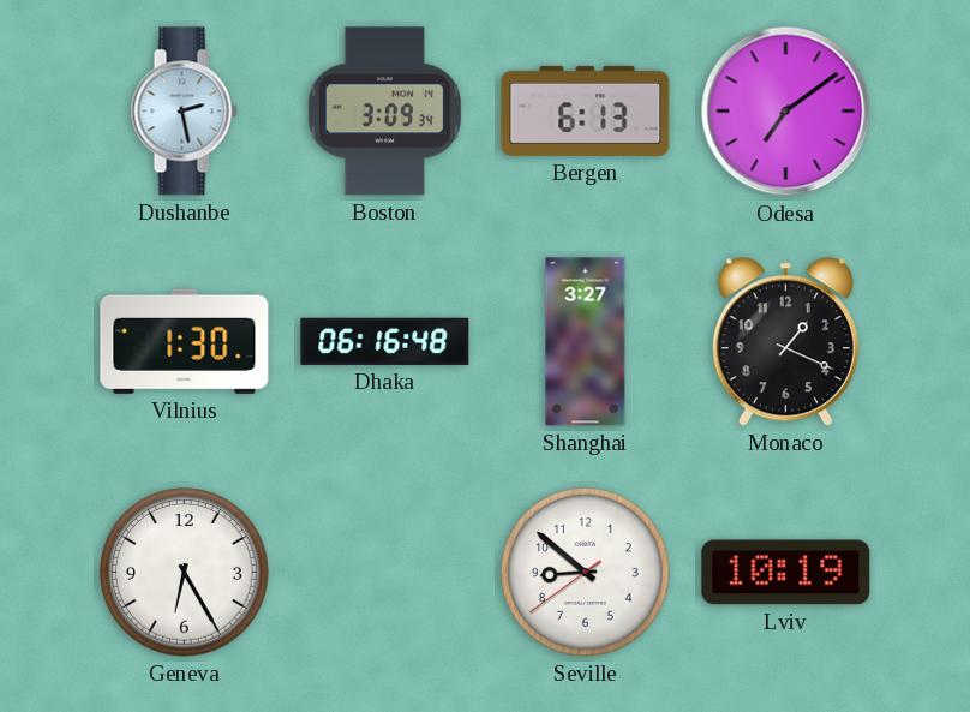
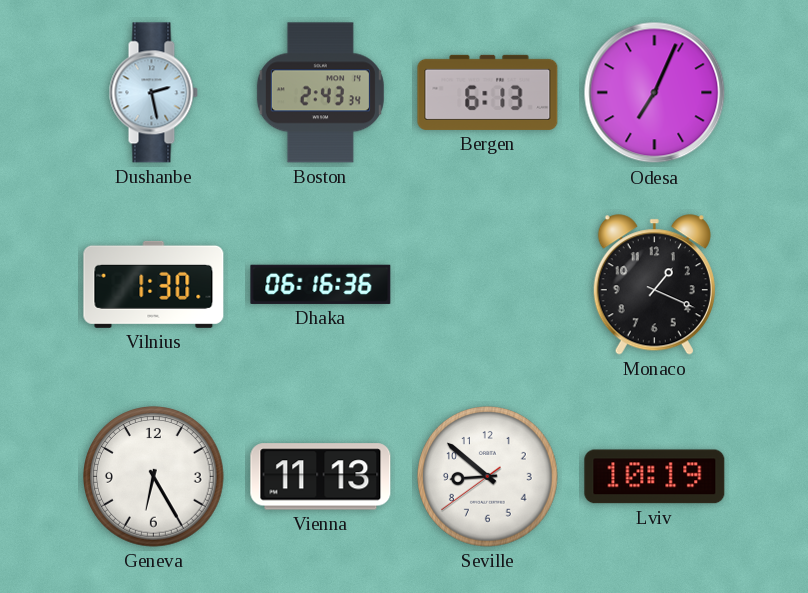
Boston: 3:09 -> 2:43 (320, 93)
Odesa: 7:09 -> 7:04 (655, 93)
Dhaka: 06:16:48 -> 06:16:36 (321, 284)
Shanghai: 3:27 -> none (586, 342)
Vienna: none -> 11:13 (321, 477)
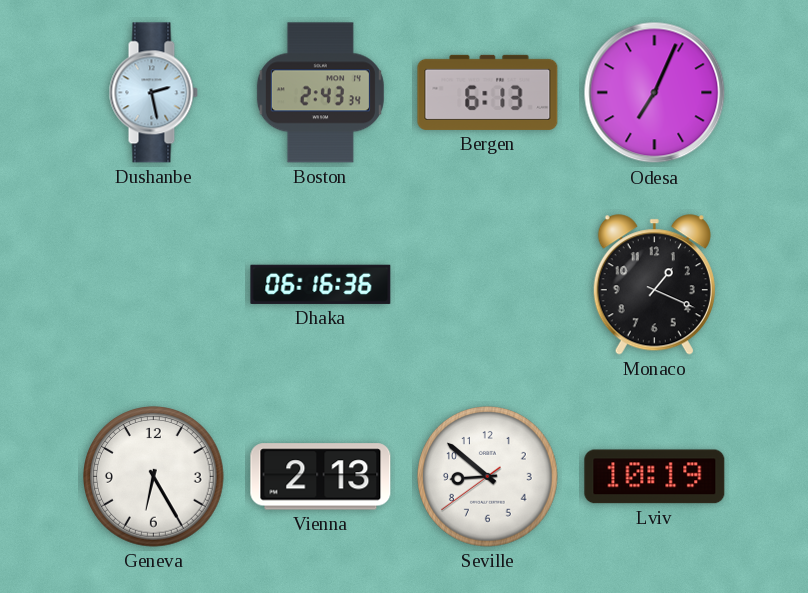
Vilnius: 1:30 -> none (154, 284)
Vienna: 11:13 -> 2:13 (321, 477)
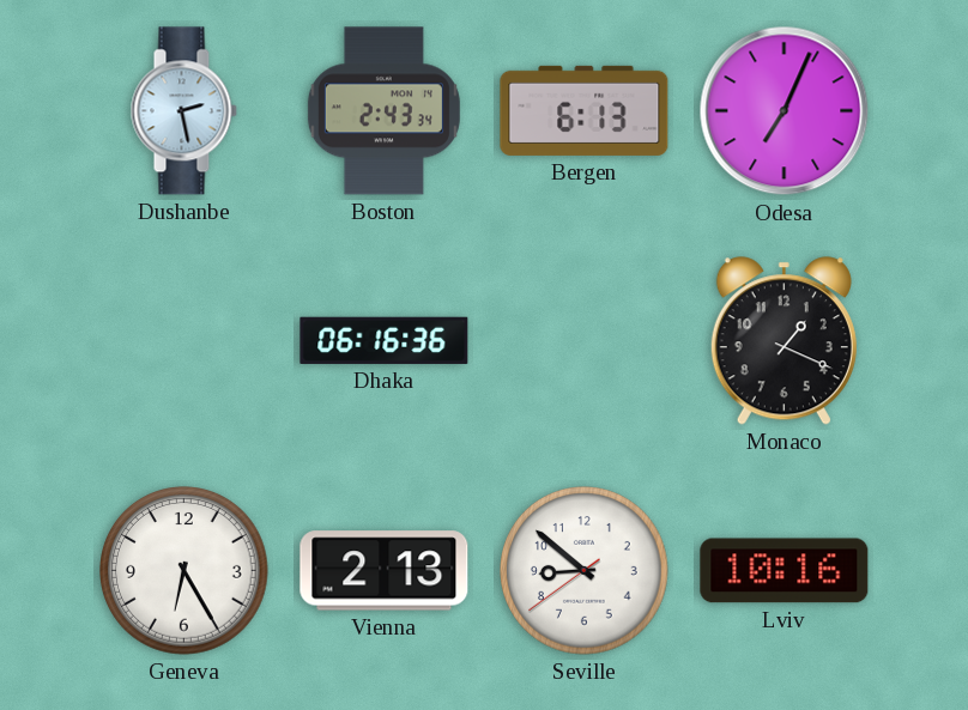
Lviv: 10:19 -> 10:16 (785, 571)
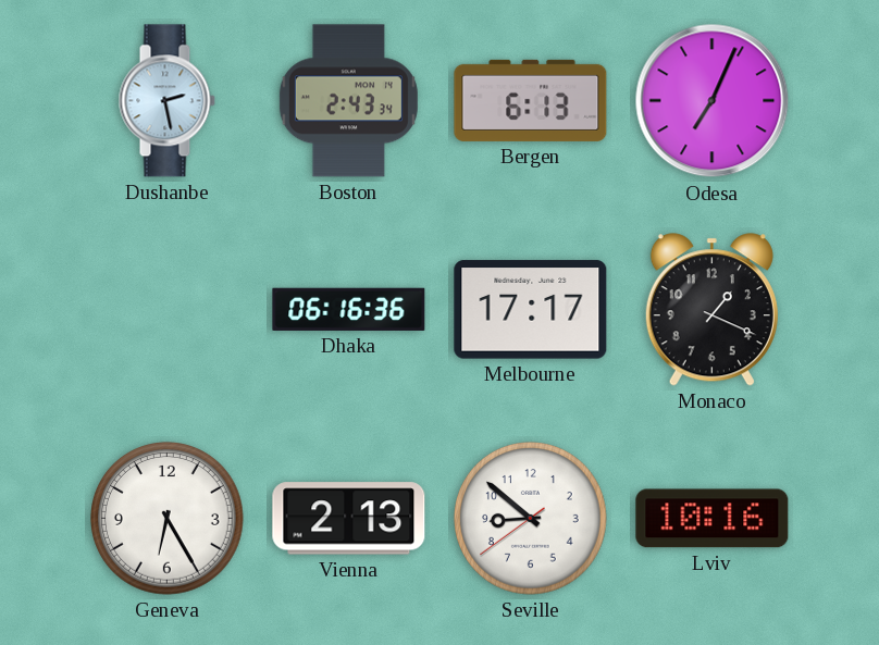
Melbourne: none -> 17:17 (531, 310)
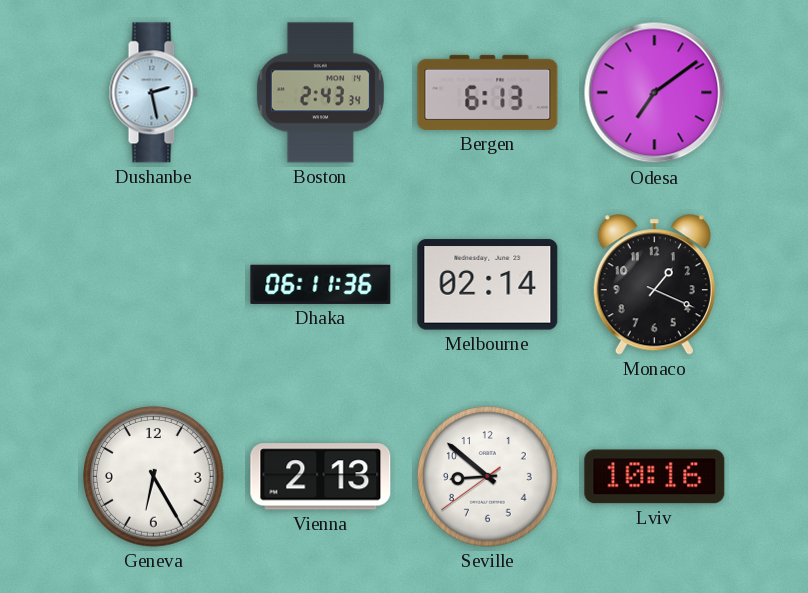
Odesa: 7:04 -> 7:09 (655, 93)
Dhaka: 06:16 -> 06:11 (321, 284)
Melbourne: 17:17 -> 02:14 (488, 285)
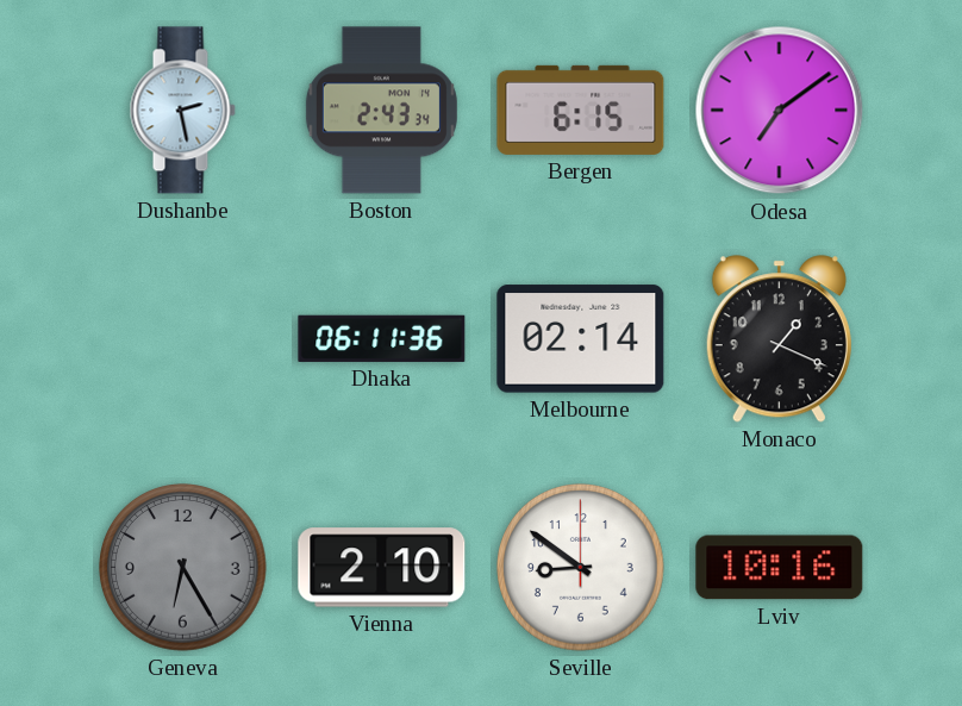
Bergen: 6:13 -> 6:15 (581, 110)
Geneva dial: white -> grey (183, 568)
Vienna: 2:13 -> 2:10 (382, 568)
Seville: 8:51:39 -> 8:51:00 (581, 568)
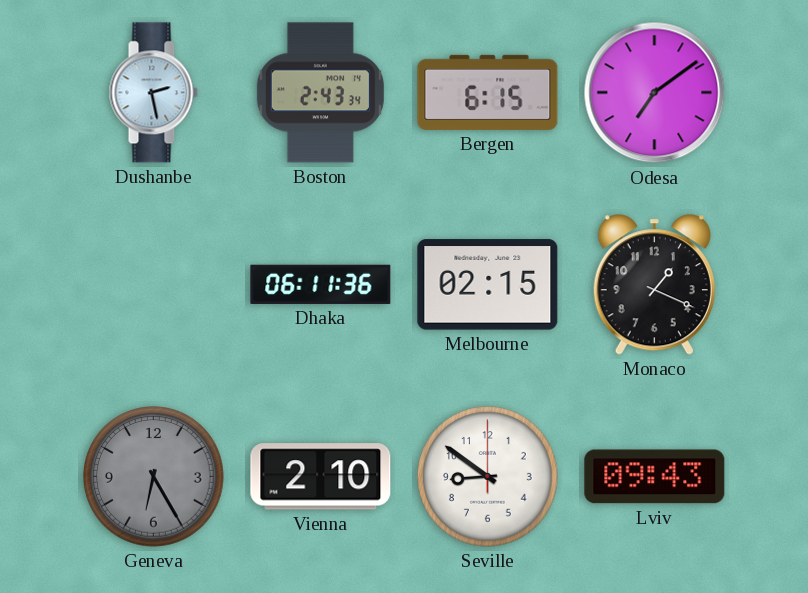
Melbourne: 02:14 -> 02:15 (488, 285)
Lviv: 10:16 -> 09:43 (655, 477)
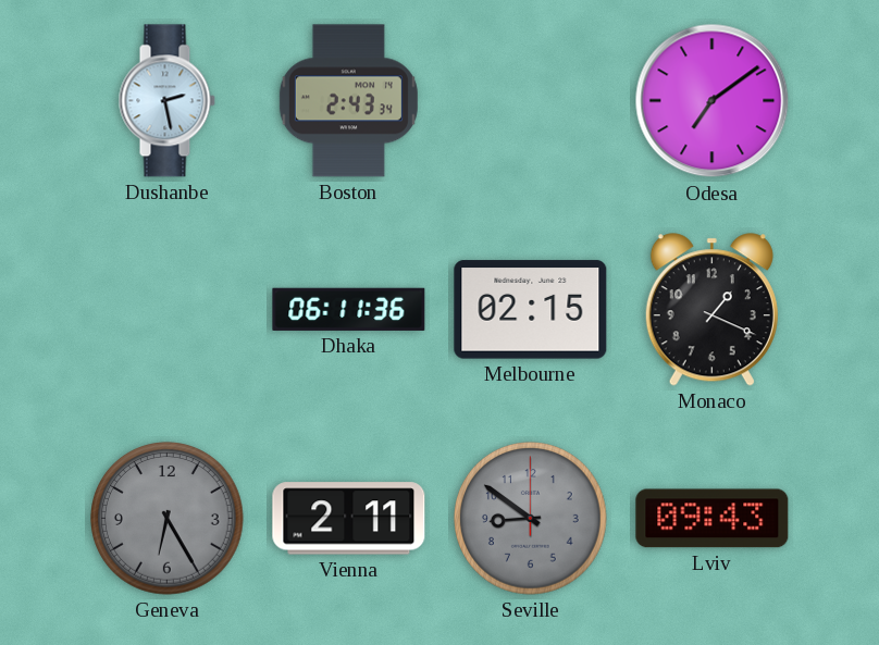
Bergen: 6:15 -> none (488, 92)
Vienna: 2:10 -> 2:11 (349, 519)
Seville dial: white -> grey (531, 519)
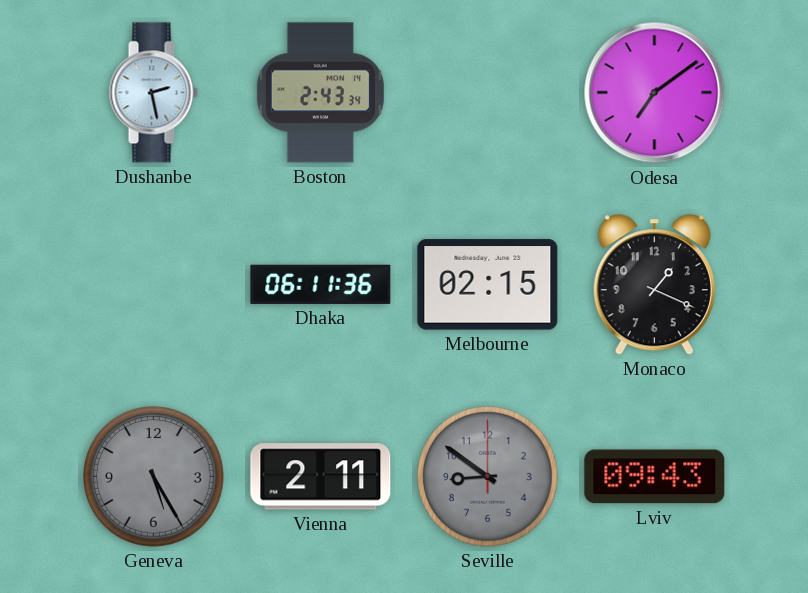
Geneva: 6:25 -> 5:25 (154, 477)
